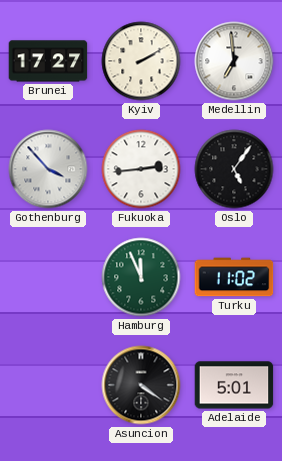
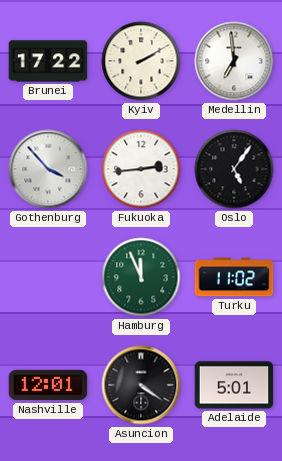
Brunei: 17:27 -> 17:22 (48, 61)
Nashville: none -> 12:01 (48, 385)
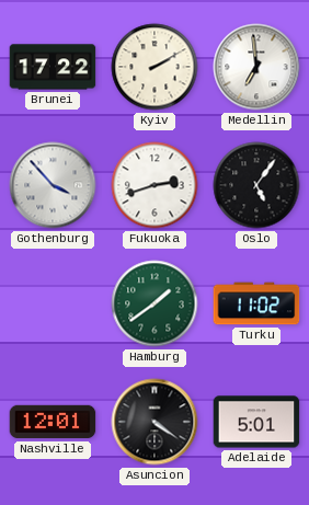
Fukuoka: 2:44 -> 2:42 (154, 185)
Hamburg: 11:56 -> 1:39 (154, 303)
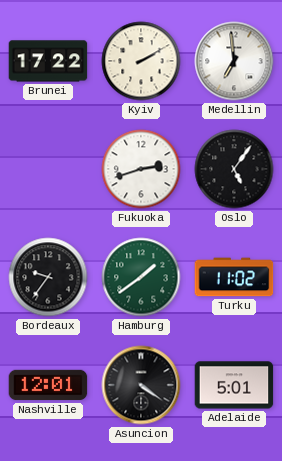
Gothenburg: 3:53 -> none (53, 185)
Bordeaux: none -> 9:36 (48, 277)
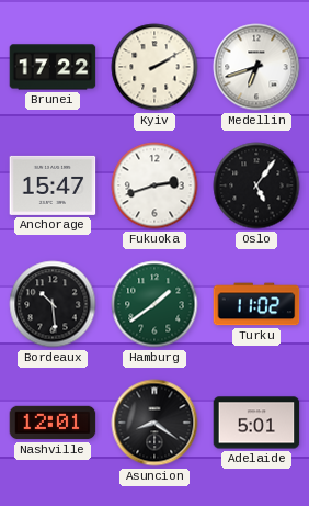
Medellin: 6:59 -> 6:42 (256, 67)
Anchorage: none -> 15:47 (53, 185)
Bordeaux: 9:36 -> 10:29 (53, 304)
Asuncion: 4:21 -> 8:21 (154, 423)
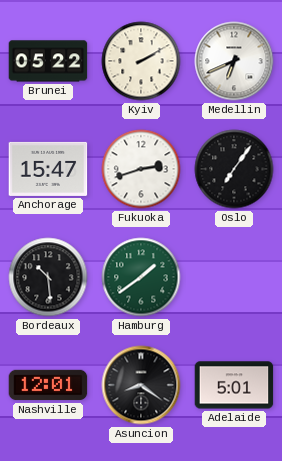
Brunei: 17:22 -> 05:22 (48, 61)
Medellin: 6:42 -> 6:41 (234, 61)
Oslo: 5:06 -> 7:06 (234, 169)
Turku: 11:02 -> none (256, 304)
